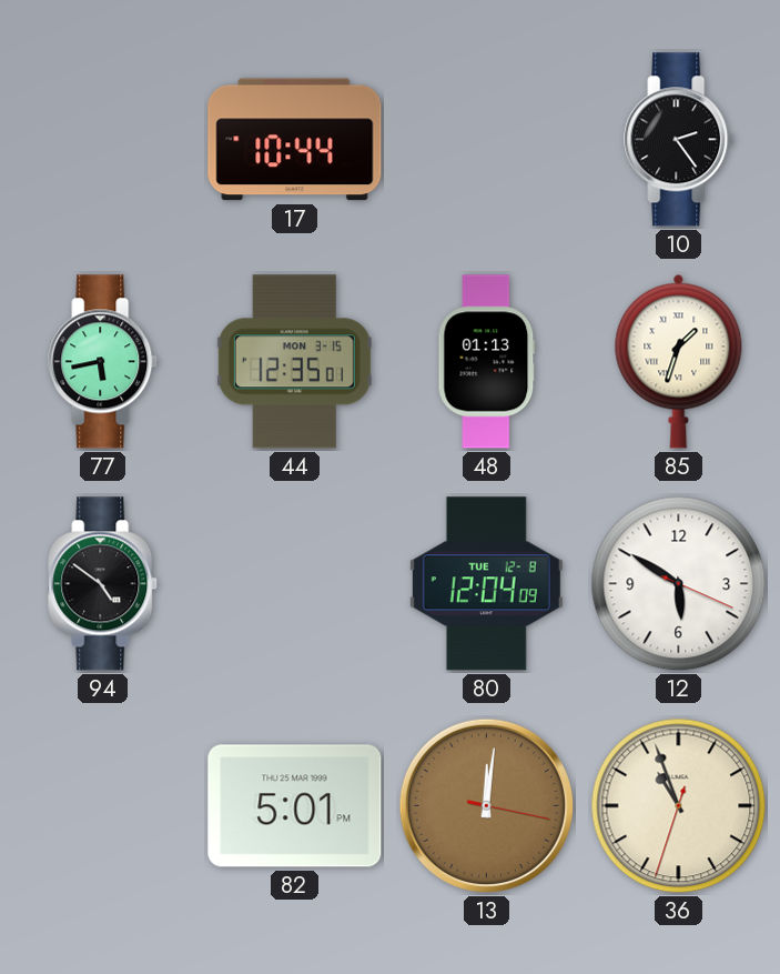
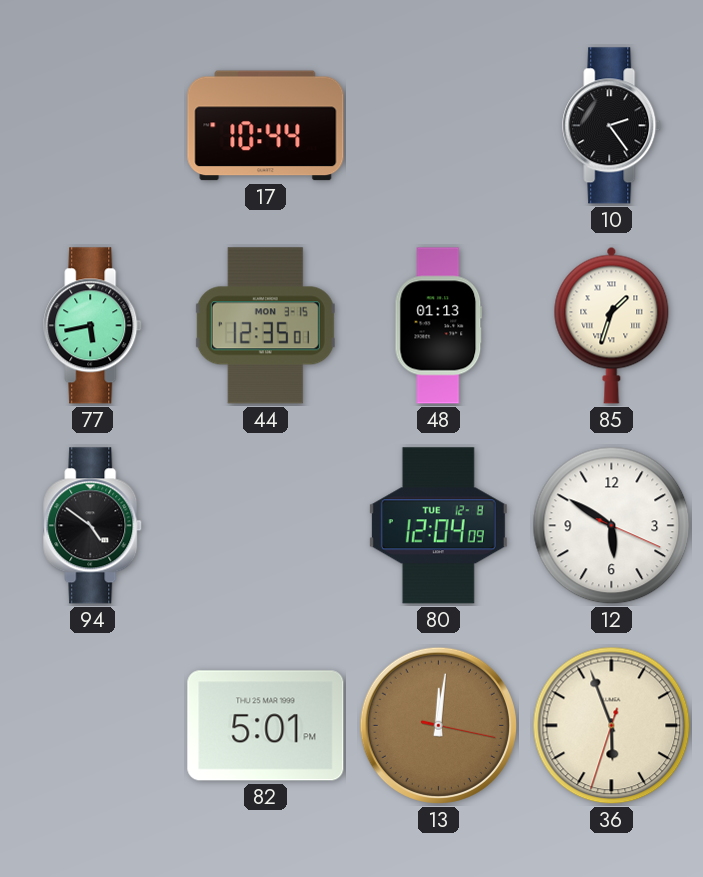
36: 10:56 -> 5:56 (612, 726)
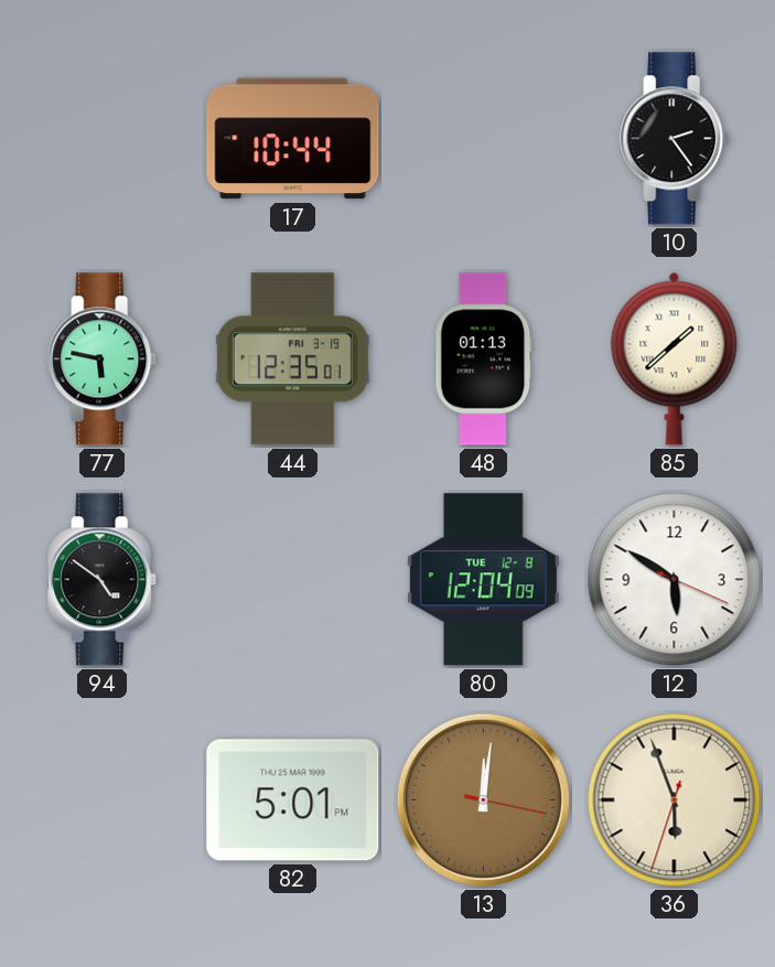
77: 5:43 -> 5:47 (103, 359)
44 date: MON 3-15 -> FRI 3-19 (292, 359)
85: 1:33 -> 1:38 (675, 358)
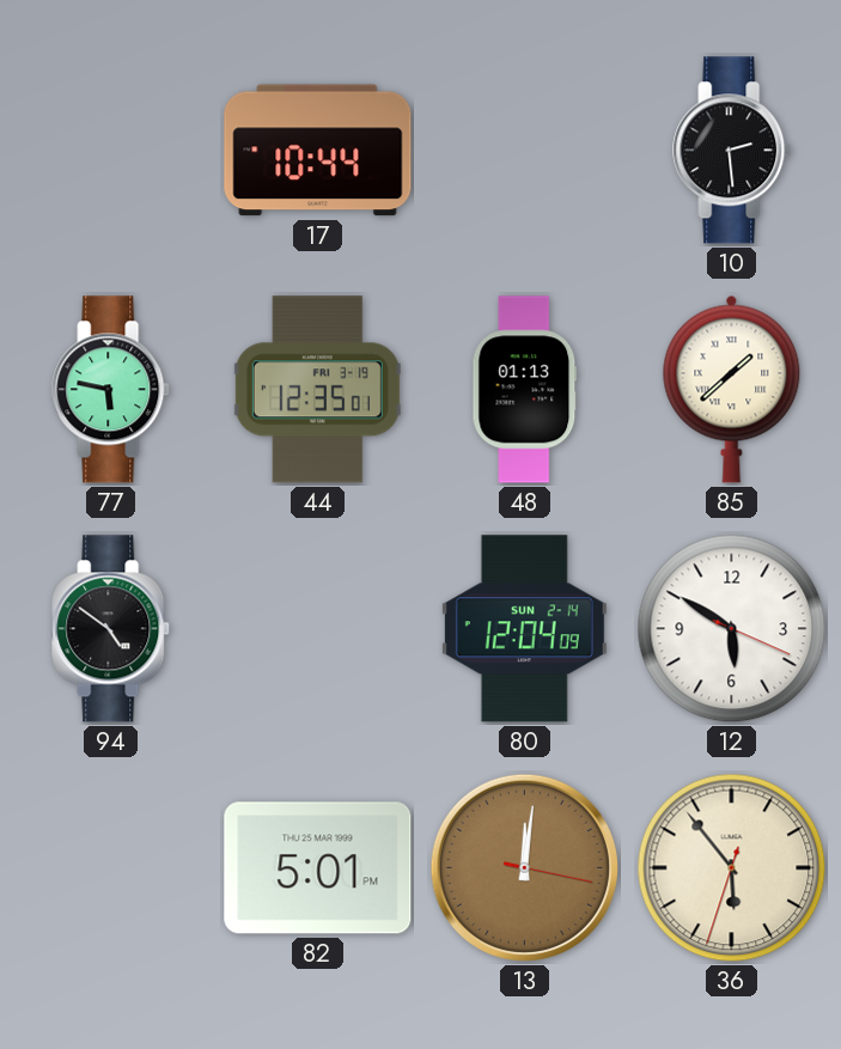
10: 2:24 -> 2:29 (732, 151)
80 date: TUE 12-8 -> SUN 2-14 (524, 629)
36: 5:56 -> 5:53 (732, 868)
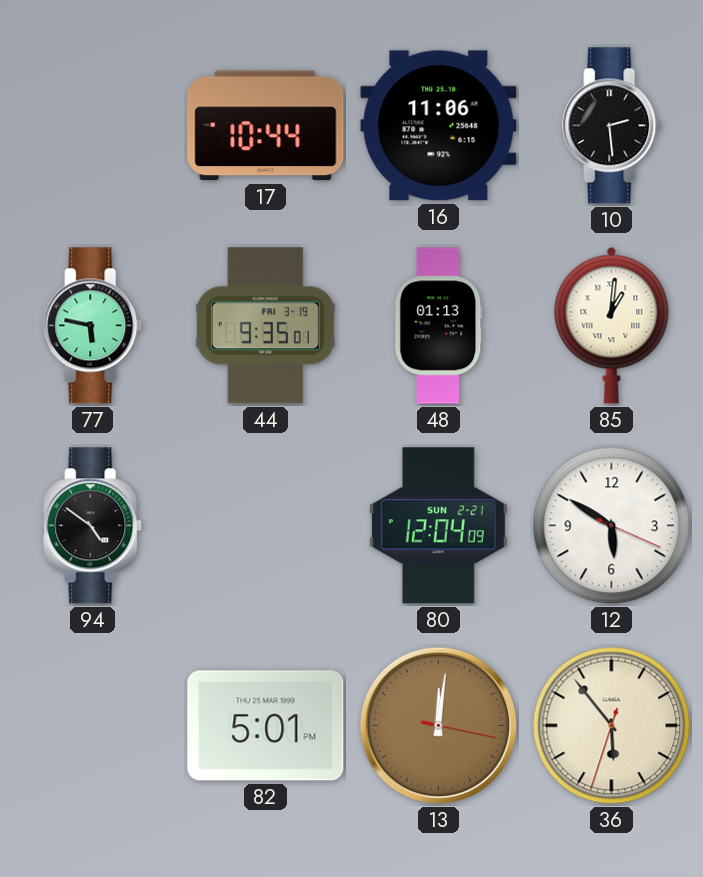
16: none -> 11:06 (439, 126)
44: 12:35 -> 9:35 (265, 326)
85: 1:38 -> 1:01 (612, 325)
80 date: SUN 2-14 -> SUN 2-21 (438, 526)
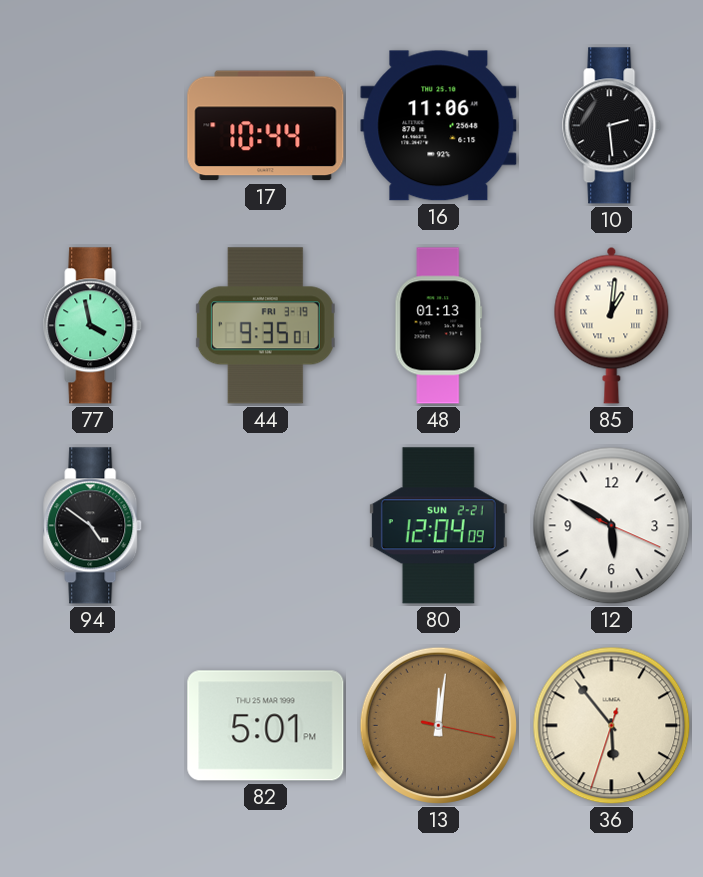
77: 5:47 -> 3:58 (93, 326)
